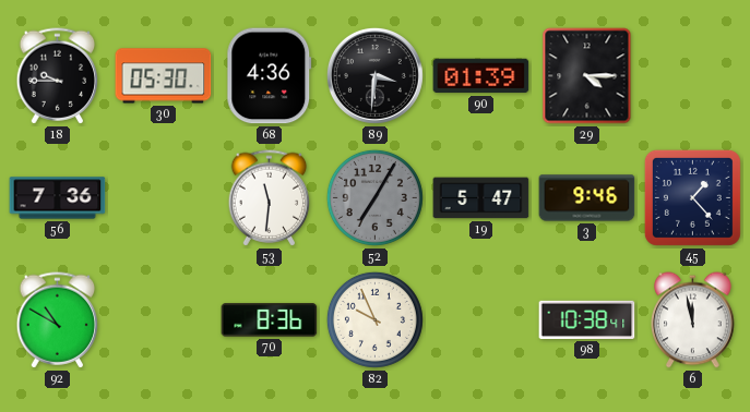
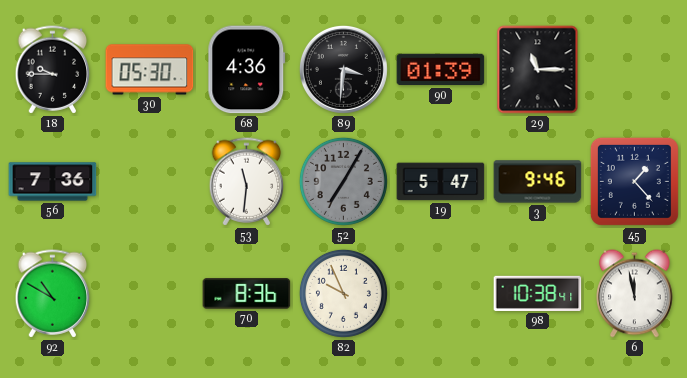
29: 4:15 -> 11:15 (538, 70)
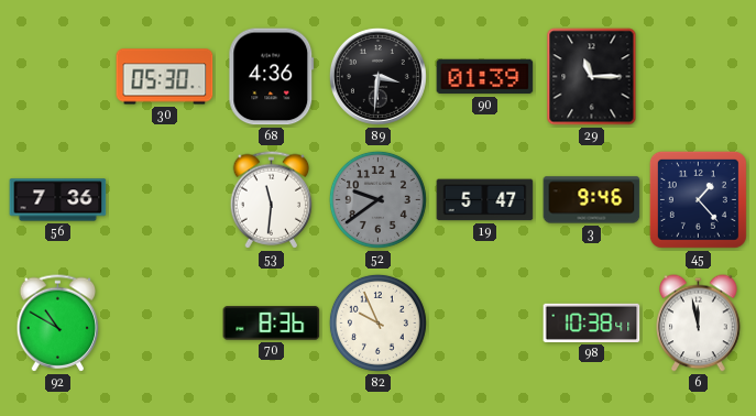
18: 9:45 -> none (53, 70)
52: 7:05 -> 9:39 (377, 199)
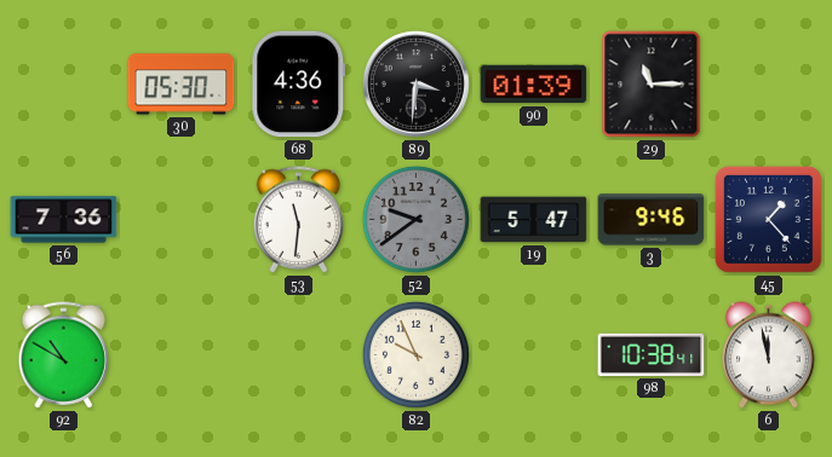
70: 8:36 -> none (272, 324)
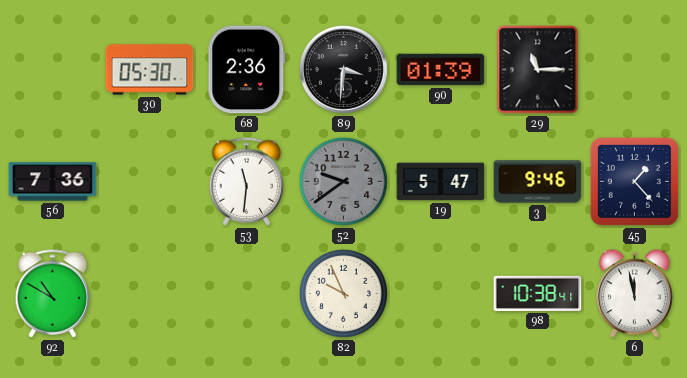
68: 4:36 -> 2:36 (247, 70)
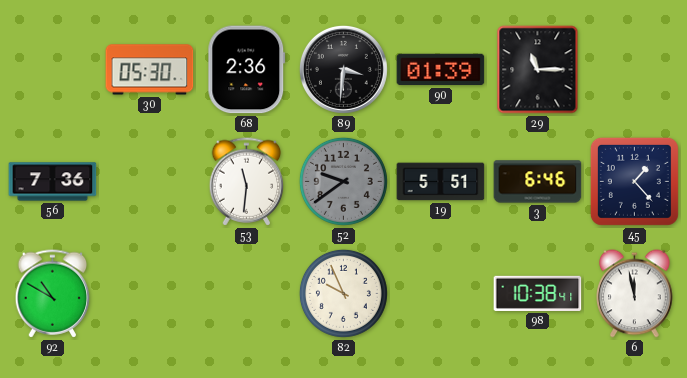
19: 5:47 -> 5:51 (441, 182)
3: 9:46 -> 6:46 (538, 182)
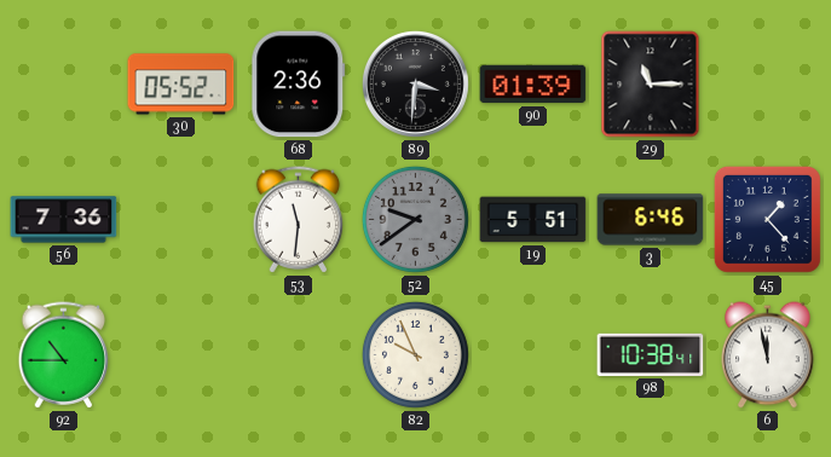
30: 05:30 -> 05:52 (181, 85)
92: 10:50 -> 10:45 (64, 355)
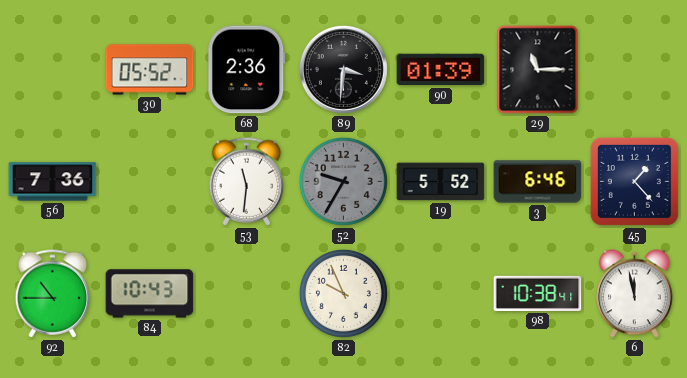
52: 9:39 -> 9:35 (343, 181)
19: 5:51 -> 5:52 (441, 182)
84: none -> 10:43 (150, 294)
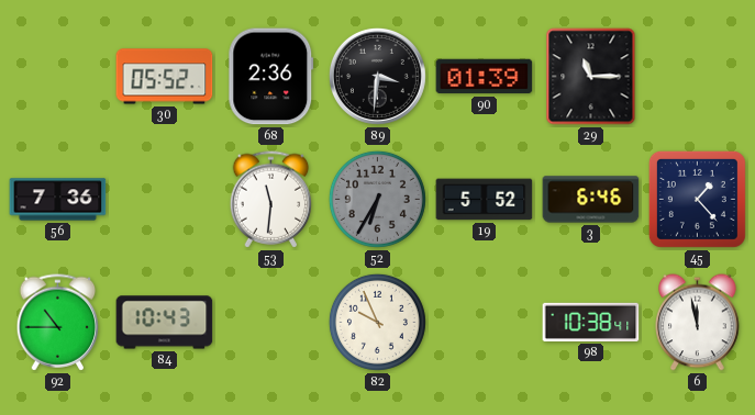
52: 9:35 -> 6:35 (377, 199)
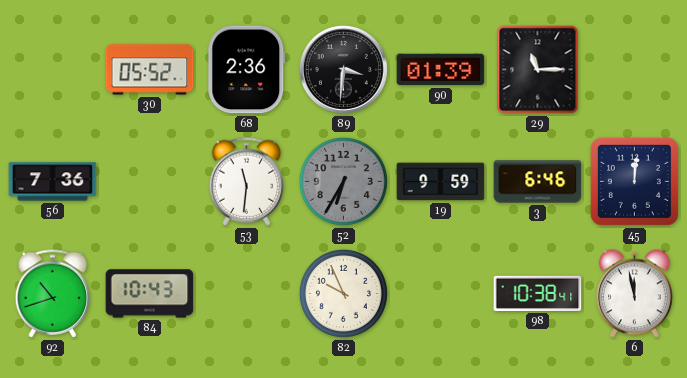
19: 5:52 -> 9:59 (441, 182)
45: 1:23 -> 12:01 (634, 181)
92: 10:45 -> 10:42 (53, 294)
